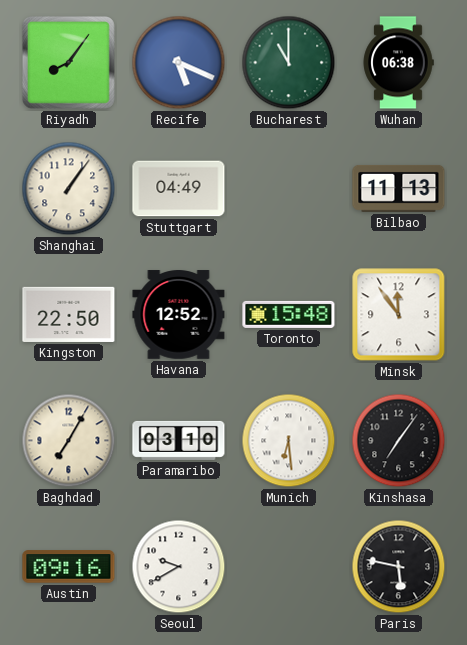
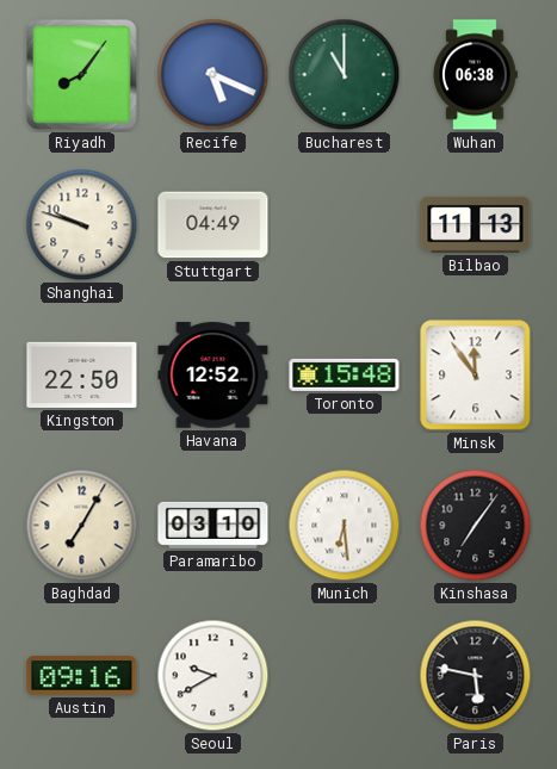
Shanghai: 1:06 -> 9:48 (82, 225)
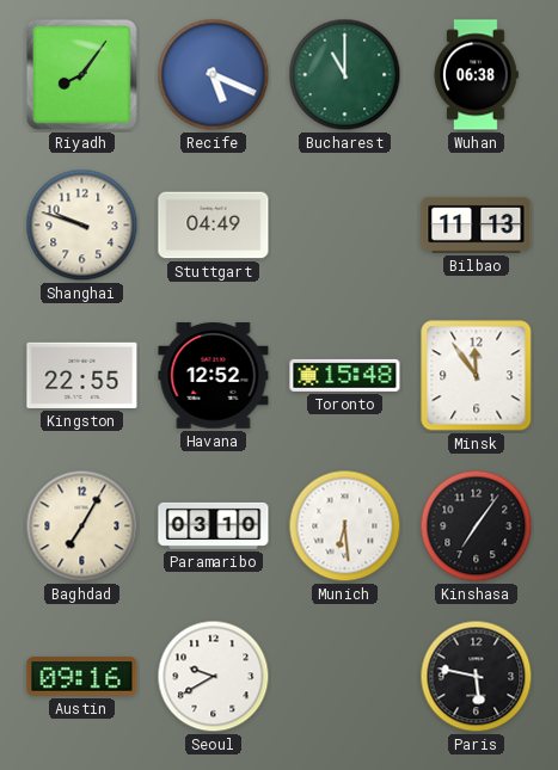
Kingston: 22:50 -> 22:55 (82, 375)
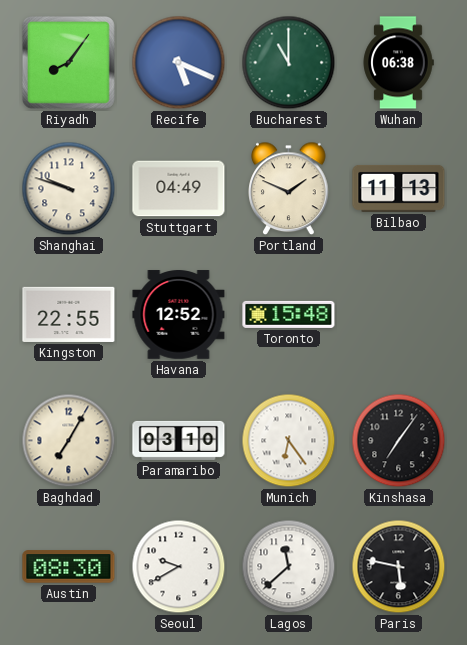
Portland: none -> 1:49 (289, 189)
Minsk: 11:54 -> none (477, 376)
Munich: 6:29 -> 6:24 (289, 441)
Austin: 09:16 -> 08:30 (69, 567)
Lagos: none -> 11:38 (289, 567)
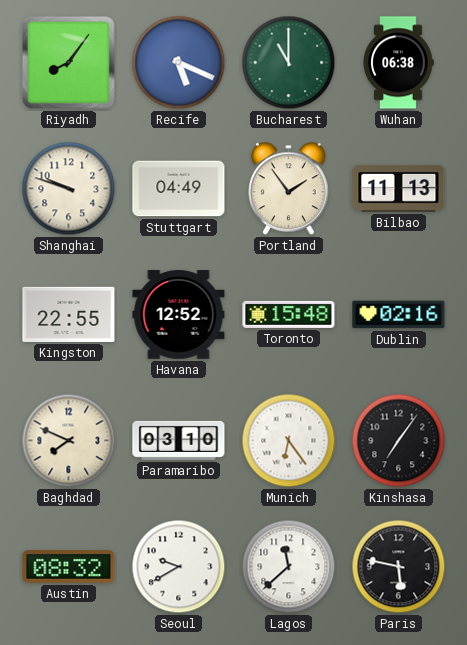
Portland: 1:49 -> 1:54 (289, 189)
Dublin: none -> 02:16 (399, 315)
Baghdad: 7:05 -> 7:49 (69, 441)
Austin: 08:30 -> 08:32 (69, 567)
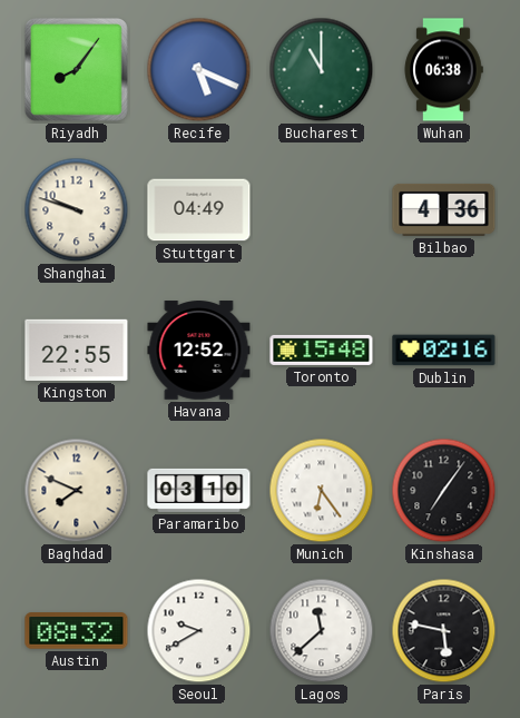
Portland: 1:54 -> none (289, 189)
Bilbao: 11:13 -> 4:36 (444, 209)
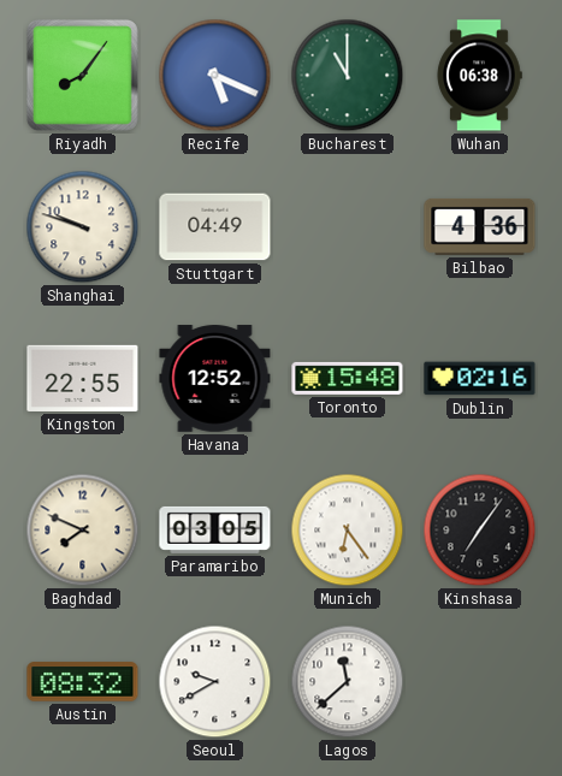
Paramaribo: 03:10 -> 03:05 (215, 529)
Paris: 5:47 -> none (444, 631)
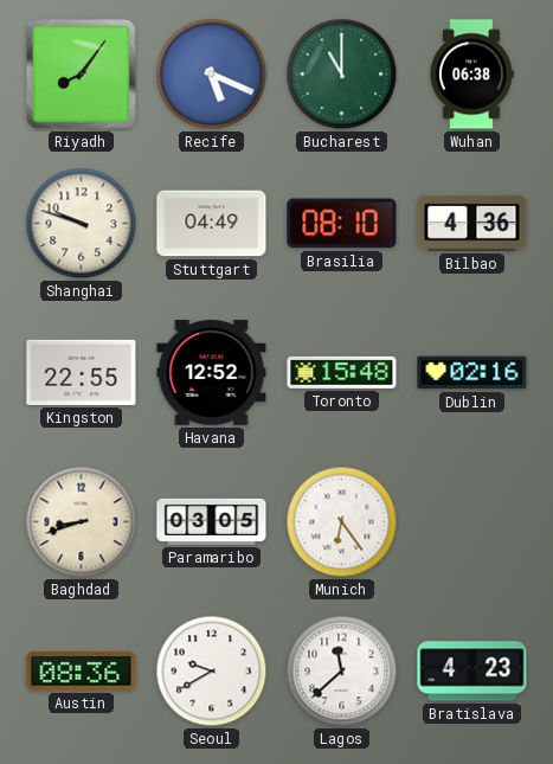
Brasilia: none -> 08:10 (342, 224)
Baghdad: 7:49 -> 8:42 (82, 522)
Kinshasa: 7:06 -> none (480, 531)
Austin: 08:32 -> 08:36 (82, 672)
Bratislava: none -> 4:23 (472, 672)
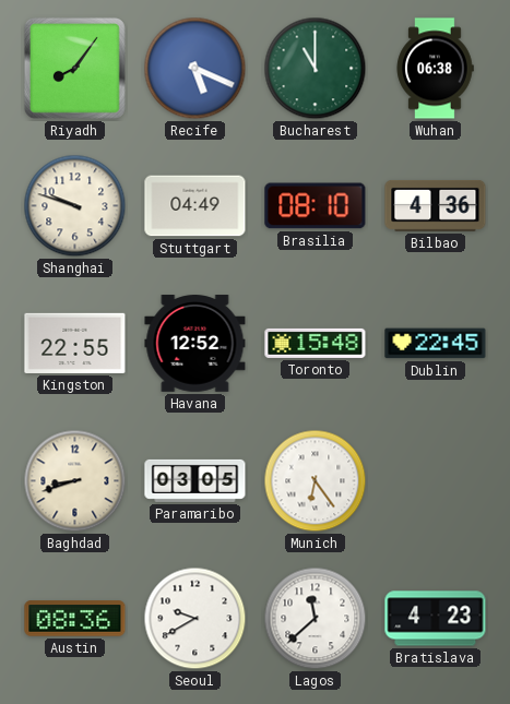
Dublin: 02:16 -> 22:45 (436, 344)
